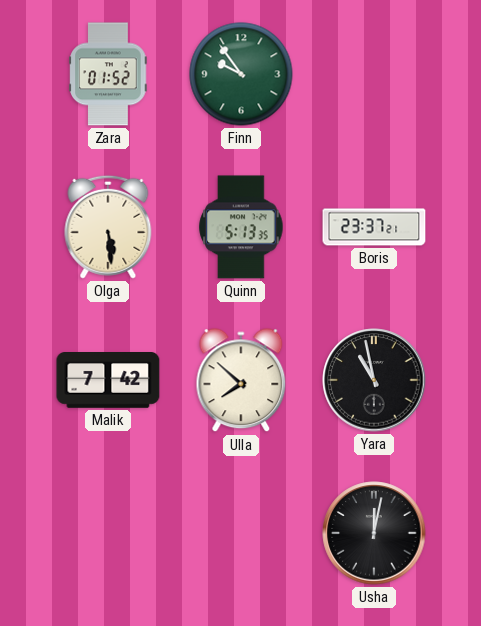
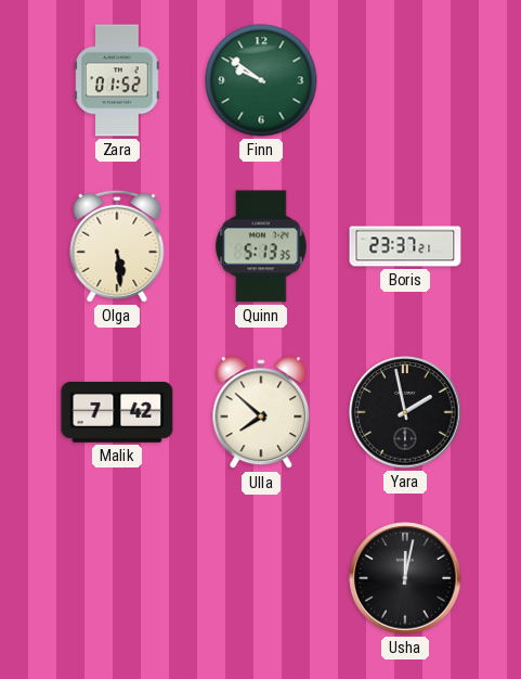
Finn: 9:54 -> 9:51 (261, 80)
Yara: 10:58 -> 1:58 (405, 412)
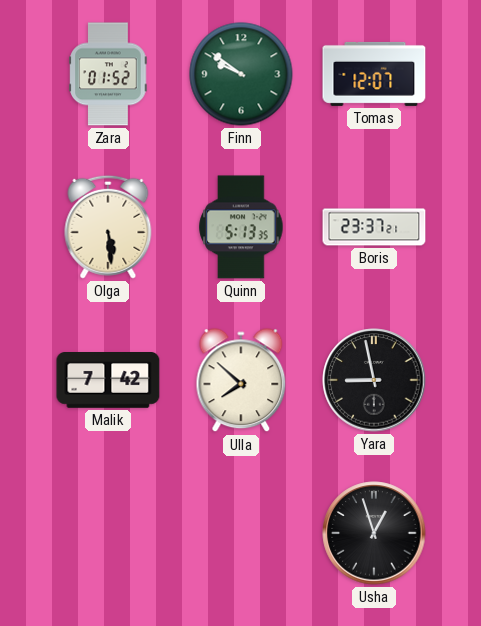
Tomas: none -> 12:07 (374, 74)
Yara: 1:58 -> 8:58 (374, 380)
Usha: 12:02 -> 12:57 (374, 533)
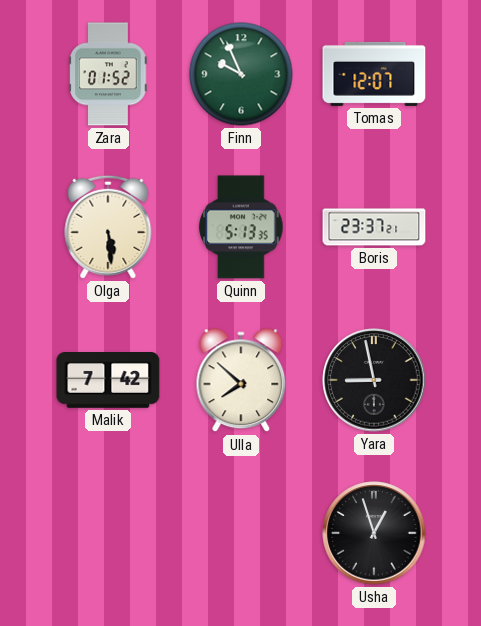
Finn: 9:51 -> 9:56 (241, 74)
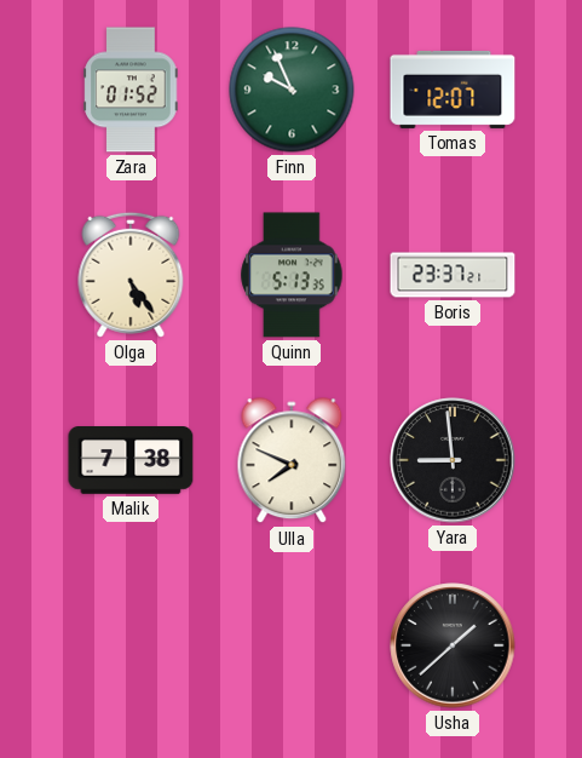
Olga: 5:29 -> 5:24 (131, 275)
Malik: 7:42 -> 7:38 (131, 461)
Ulla: 7:52 -> 7:49 (292, 461)
Yara: 8:58 -> 8:59 (453, 460)
Usha: 12:57 -> 1:38 (453, 645)
